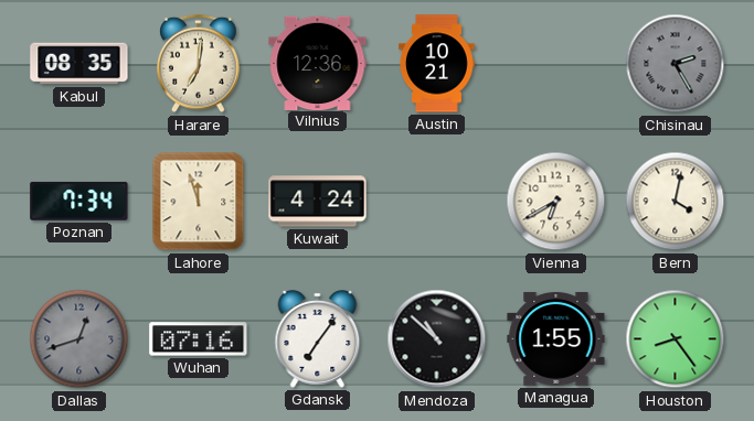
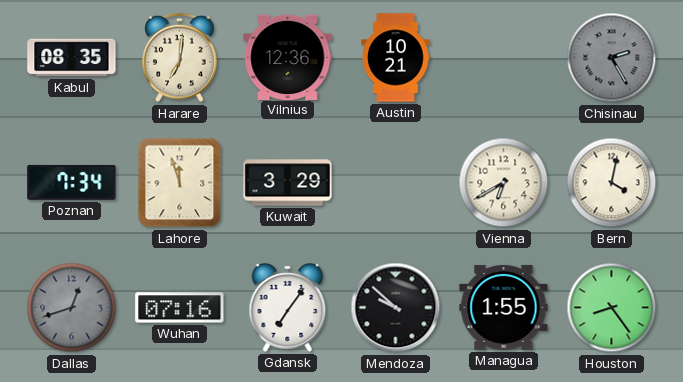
Kuwait: 4:24 -> 3:29 (288, 183)
Mendoza: 10:52 -> 9:52 (396, 308)
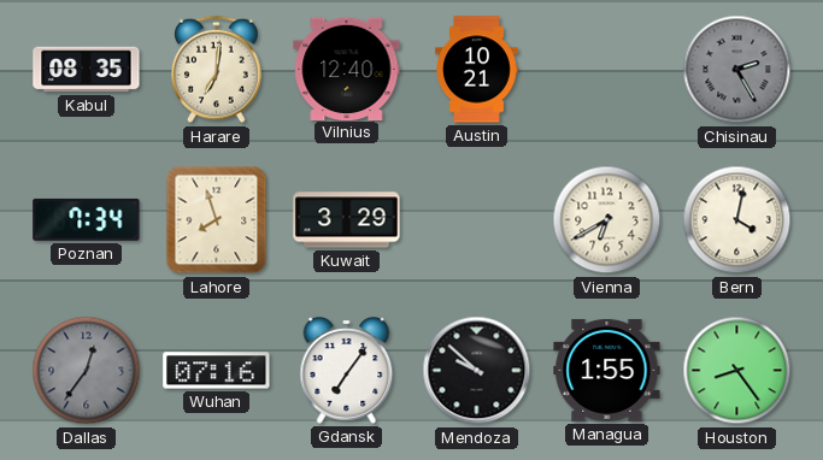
Vilnius: 12:36 -> 12:40 (347, 69)
Lahore: 11:57 -> 7:57 (217, 220)
Dallas: 12:42 -> 12:36 (87, 371)
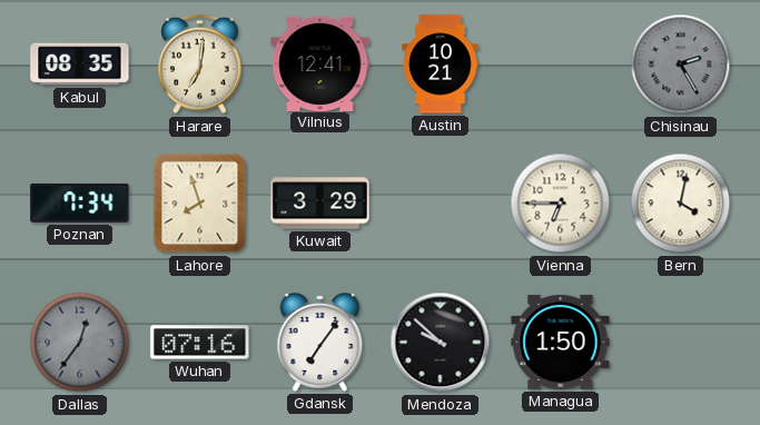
Vilnius: 12:40 -> 12:41 (320, 63)
Vienna: 6:40 -> 6:45 (561, 204)
Managua: 1:55 -> 1:50 (561, 342)
Houston: 8:24 -> none (737, 371)
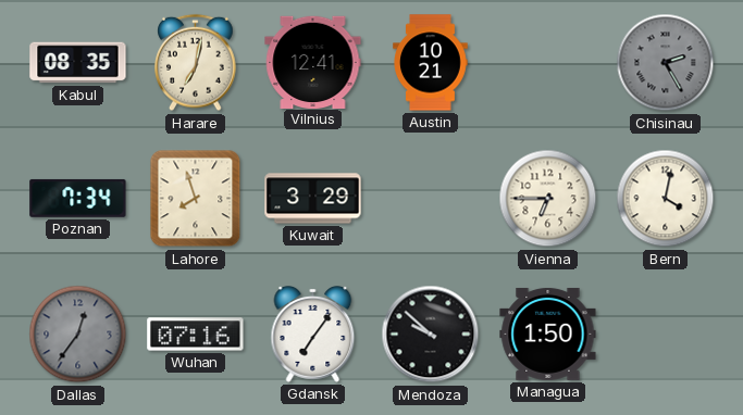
Harare: 7:01 -> 7:02 (196, 63)
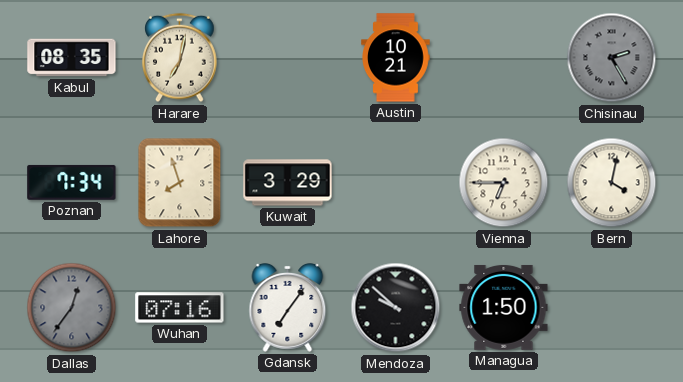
Vilnius: 12:41 -> none (313, 62)
